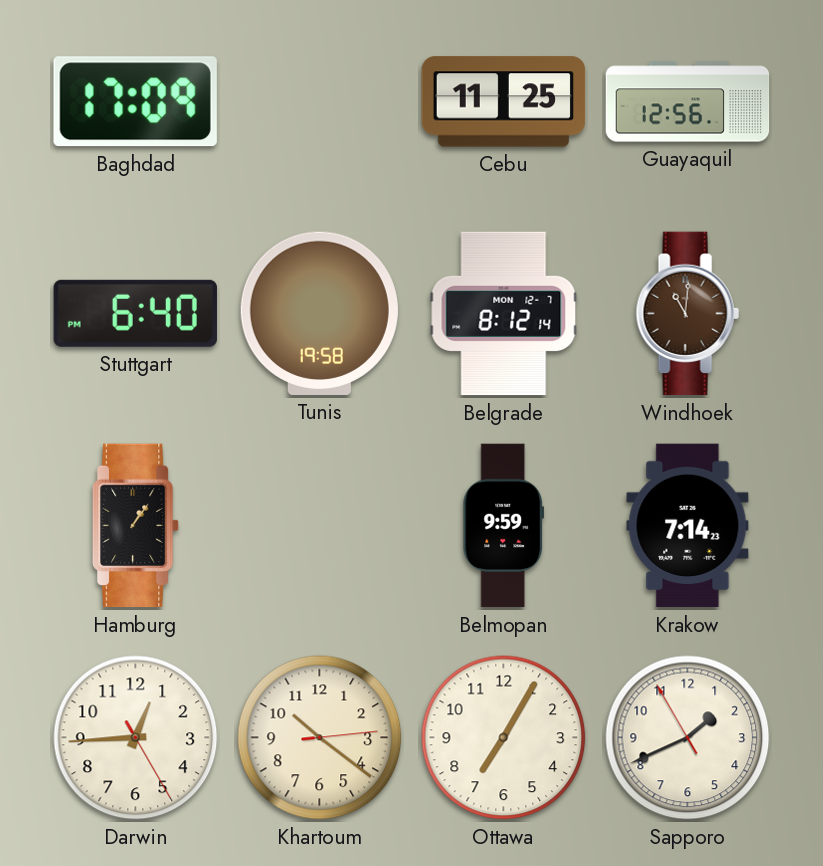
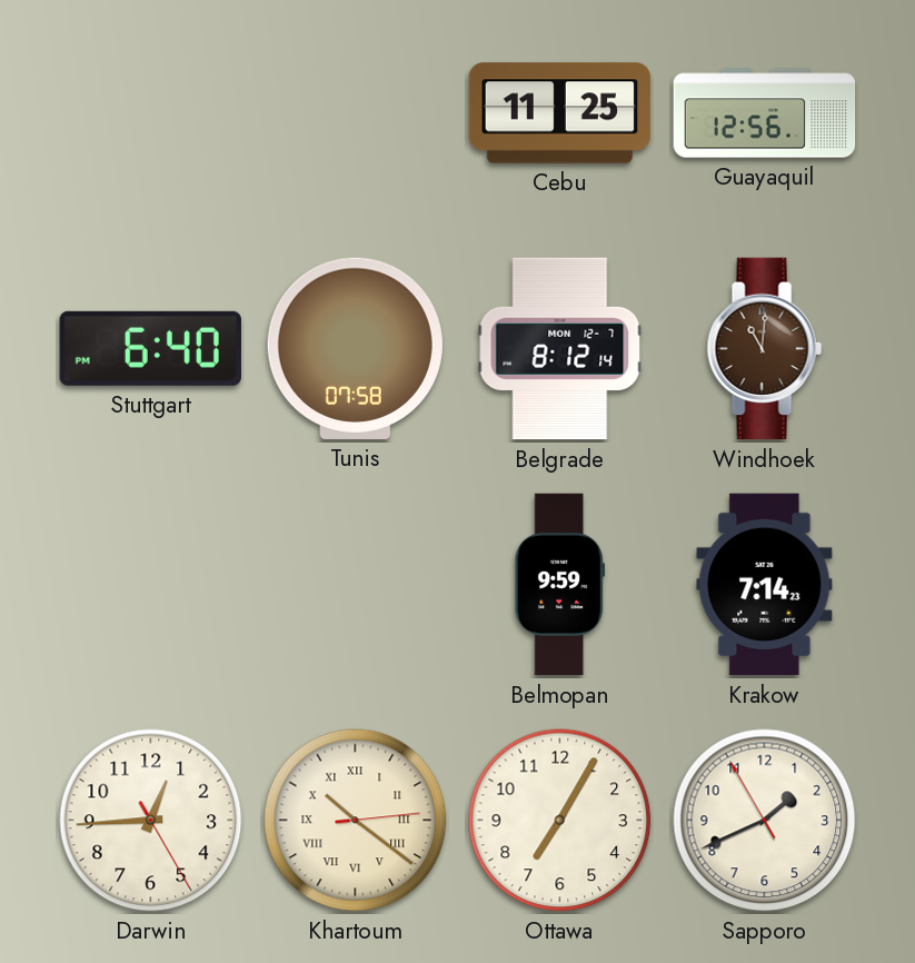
Baghdad: 17:09 -> none (135, 102)
Tunis: 19:58 -> 07:58 (355, 348)
Hamburg: 1:06 -> none (136, 526)
Khartoum numerals: Arabic -> Roman (356, 821)
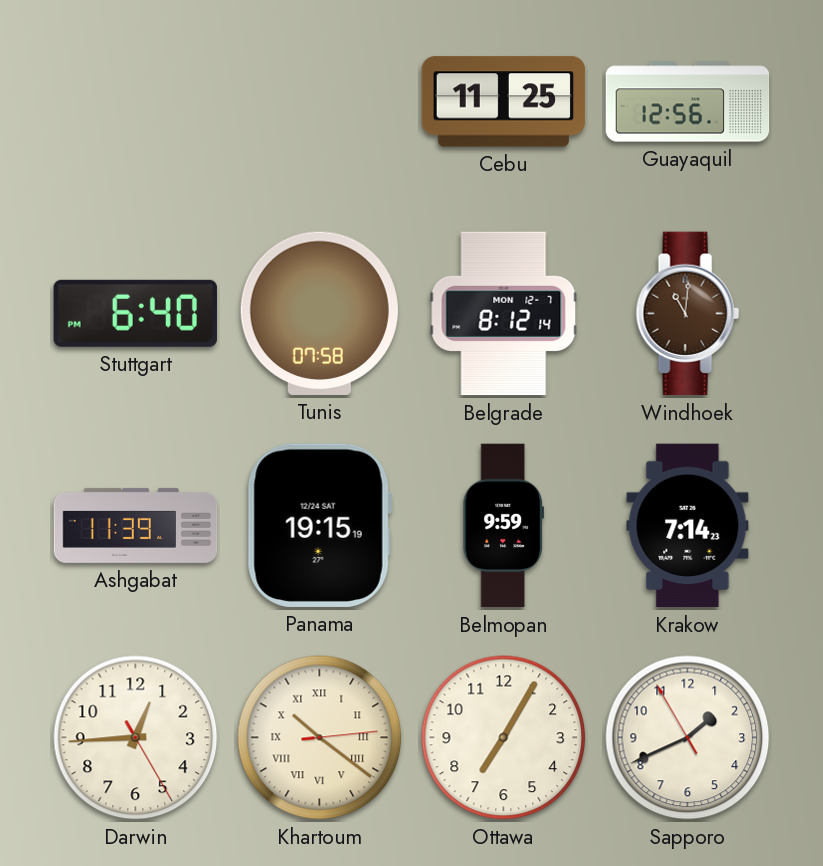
Ashgabat: none -> 11:39 (136, 525)
Panama: none -> 19:15 (319, 525)
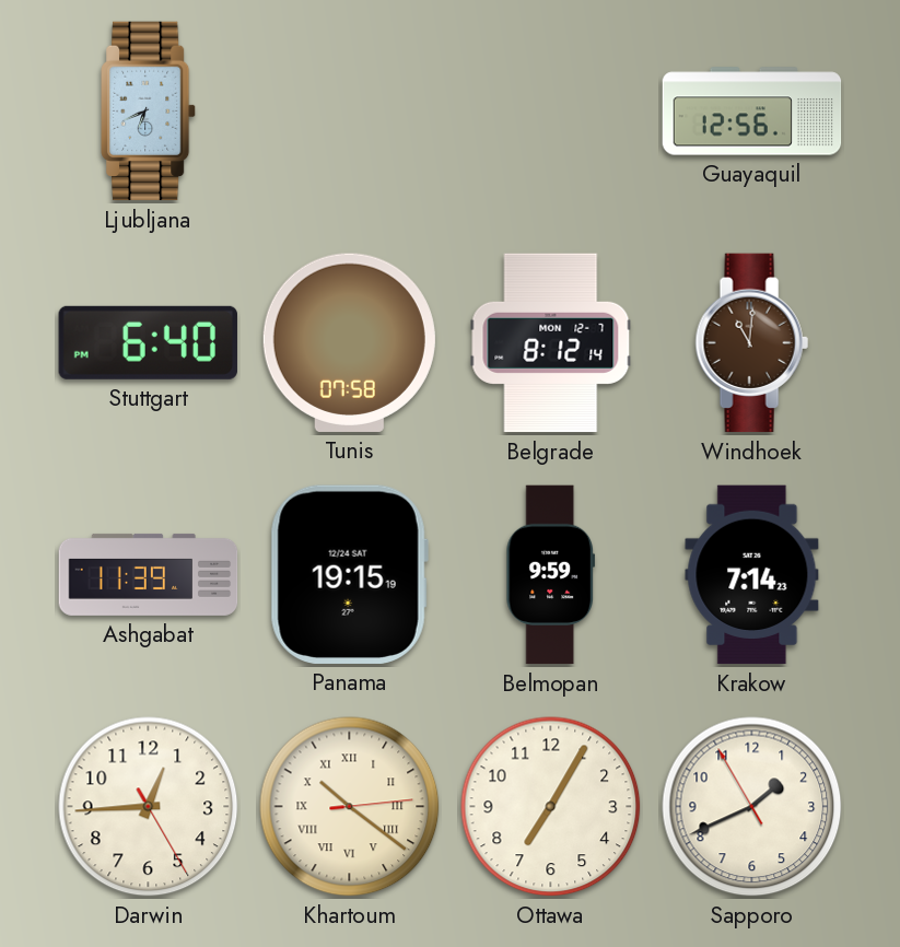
Ljubljana: none -> 6:41 (149, 112)
Cebu: 11:25 -> none (504, 102)
